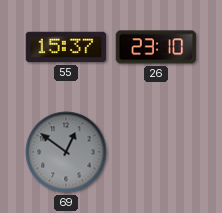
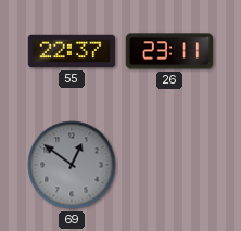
55: 15:37 -> 22:37 (72, 51)
26: 23:10 -> 23:11 (169, 51)
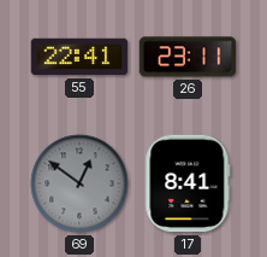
55: 22:37 -> 22:41 (79, 57)
17: none -> 8:41 (188, 183)
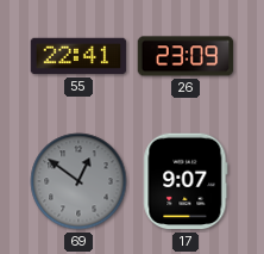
26: 23:11 -> 23:09 (186, 56)
17: 8:41 -> 9:07 (186, 181)
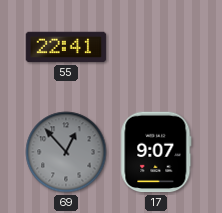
26: 23:09 -> none (186, 56)
69: 12:51 -> 12:53 (66, 152)
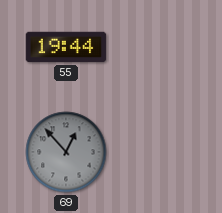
55: 22:41 -> 19:44 (66, 47)
17: 9:07 -> none (156, 152)
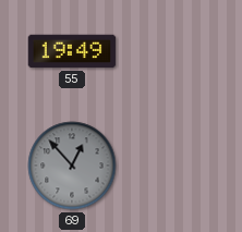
55: 19:44 -> 19:49 (72, 51)
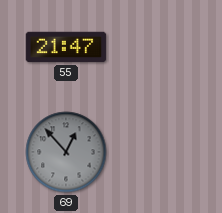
55: 19:49 -> 21:47 (66, 47)
